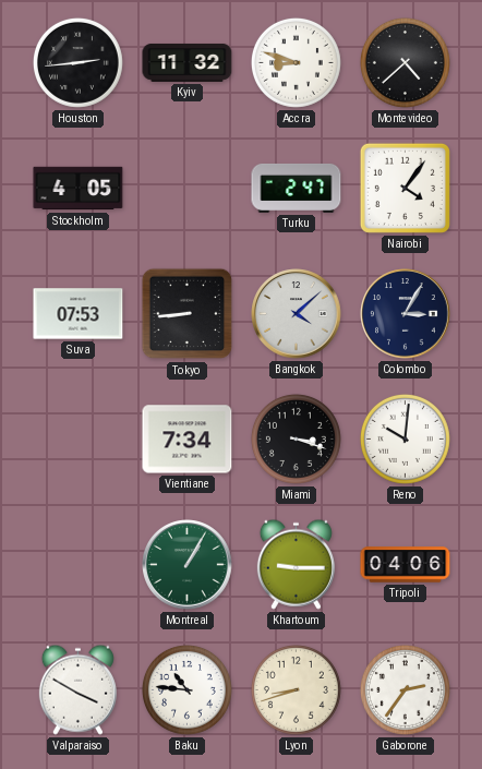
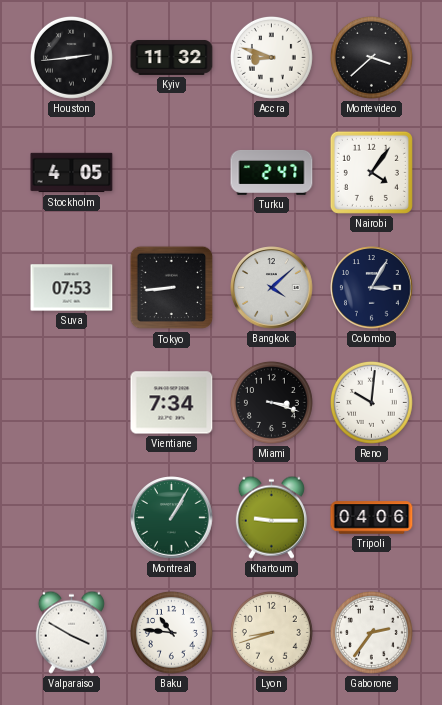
Montevideo: 4:38 -> 3:38 (371, 57)
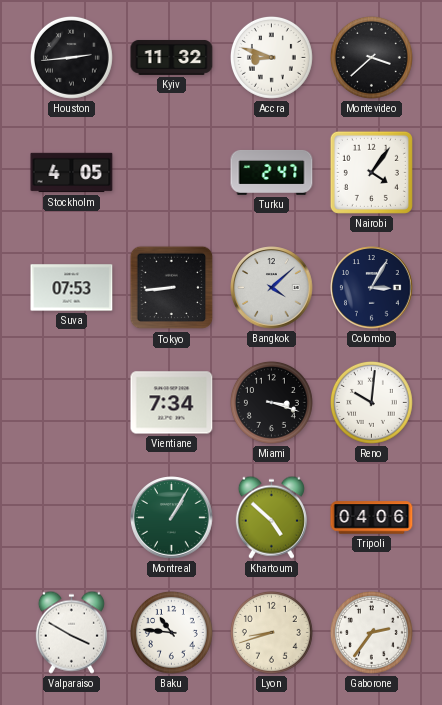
Khartoum: 9:15 -> 4:52 (271, 517)
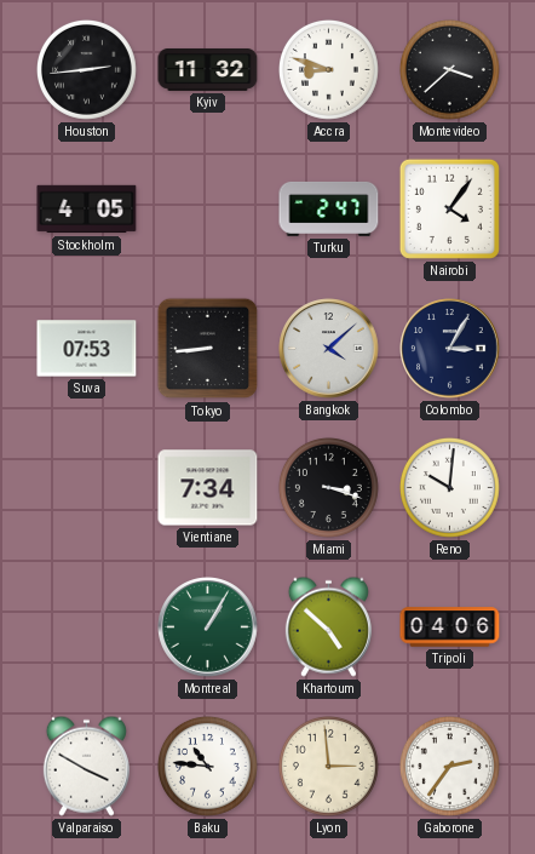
Lyon: 8:42 -> 2:59 (328, 766)
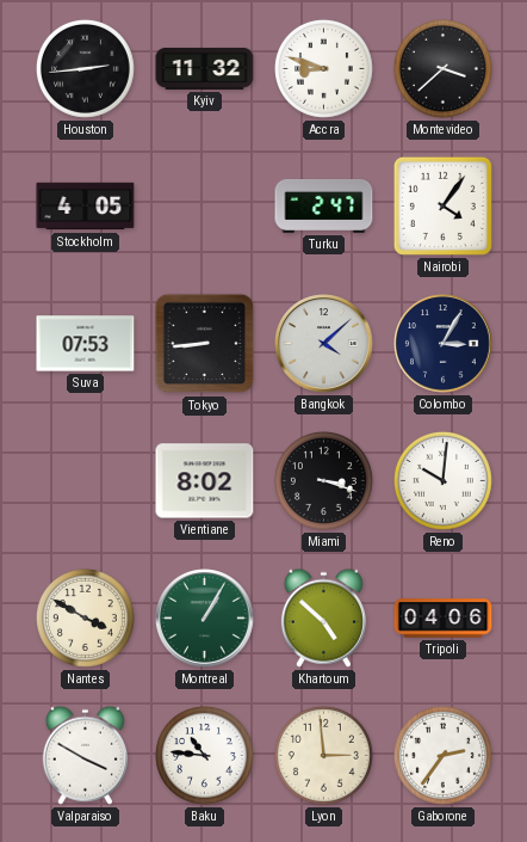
Vientiane: 7:34 -> 8:02 (205, 481)
Nantes: none -> 3:50 (85, 617)
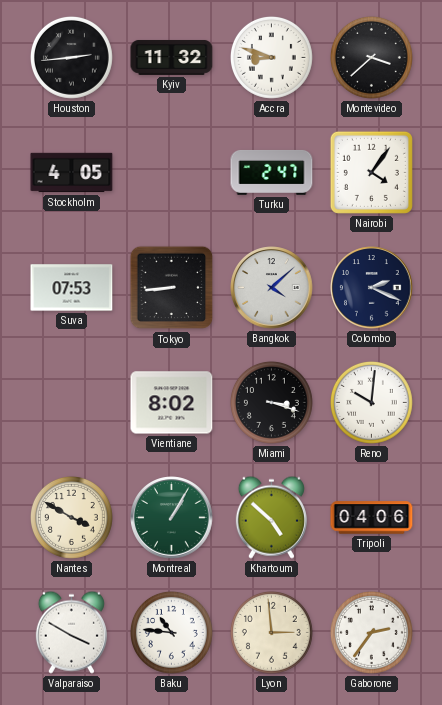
Colombo: 3:05 -> 2:19 (372, 288)
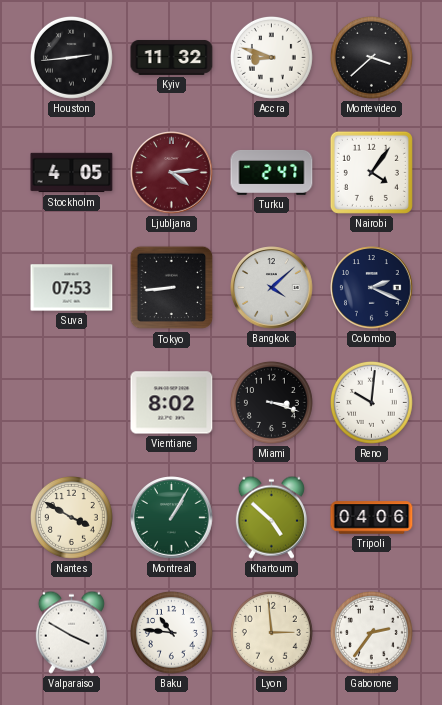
Ljubljana: none -> 4:14 (172, 173)
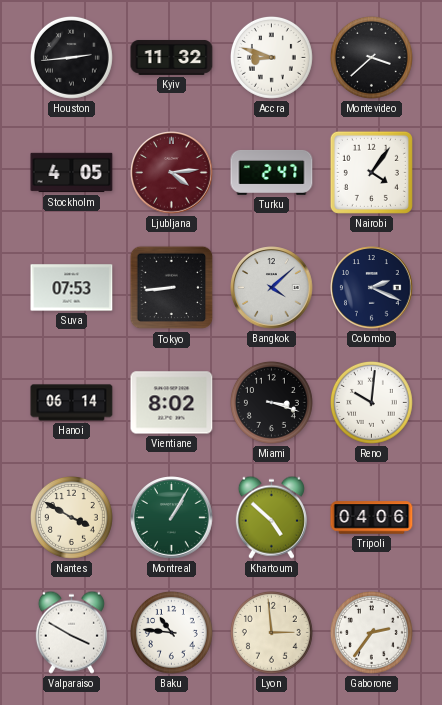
Hanoi: none -> 06:14 (72, 403)
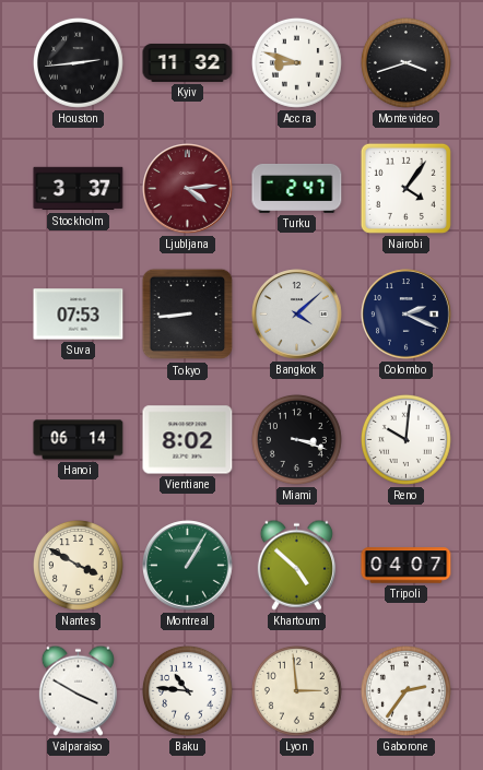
Montevideo: 3:38 -> 3:42 (405, 62)
Stockholm: 4:05 -> 3:37 (79, 189)
Tripoli: 04:06 -> 04:07 (407, 566)
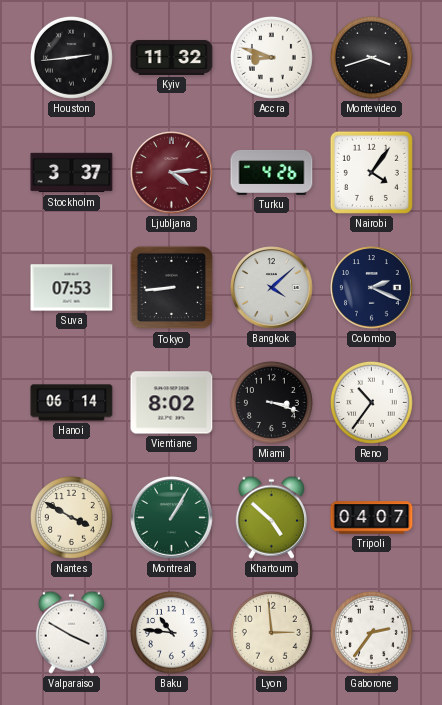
Turku: 2:47 -> 4:26 (272, 172)
Reno: 10:01 -> 10:36 (371, 402)
